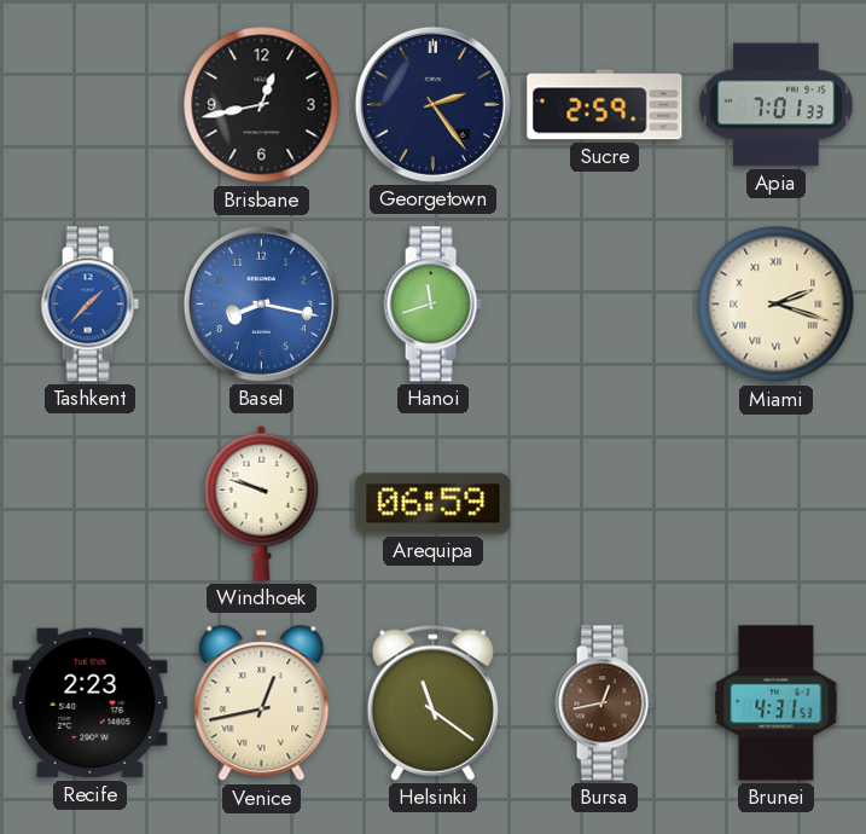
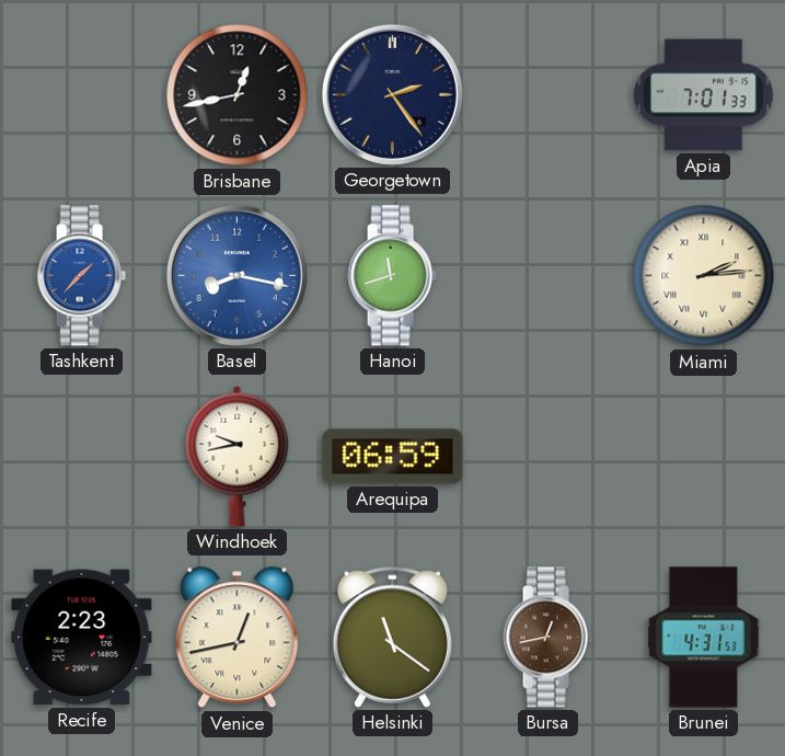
Sucre: 2:59 -> none (605, 105)
Miami: 2:18 -> 2:14 (704, 276)
Windhoek: 9:48 -> 9:43 (238, 456)
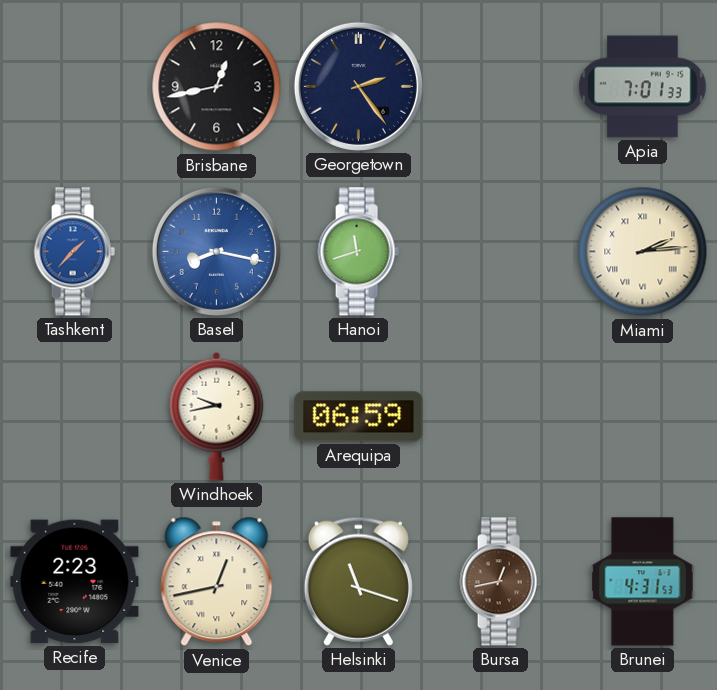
Helsinki: 11:21 -> 11:18 (358, 581)
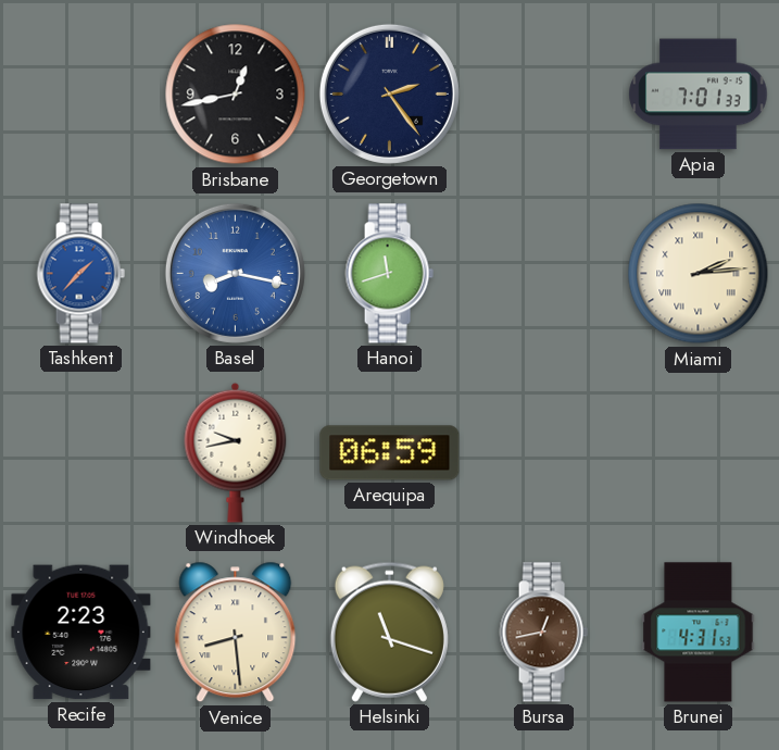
Venice: 12:43 -> 8:29 (236, 633)
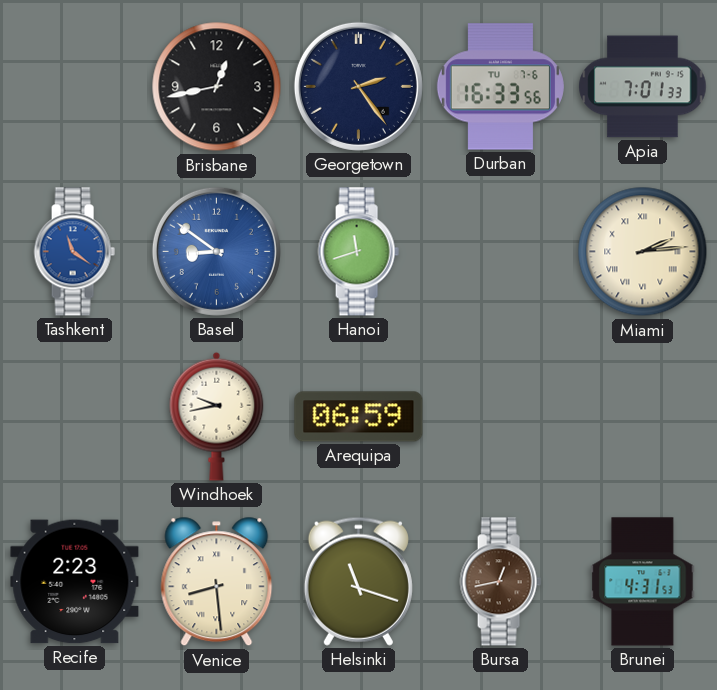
Durban: none -> 16:33 (500, 87)
Tashkent: 1:37 -> 11:21 (74, 252)
Basel: 8:17 -> 8:51 (216, 251)
